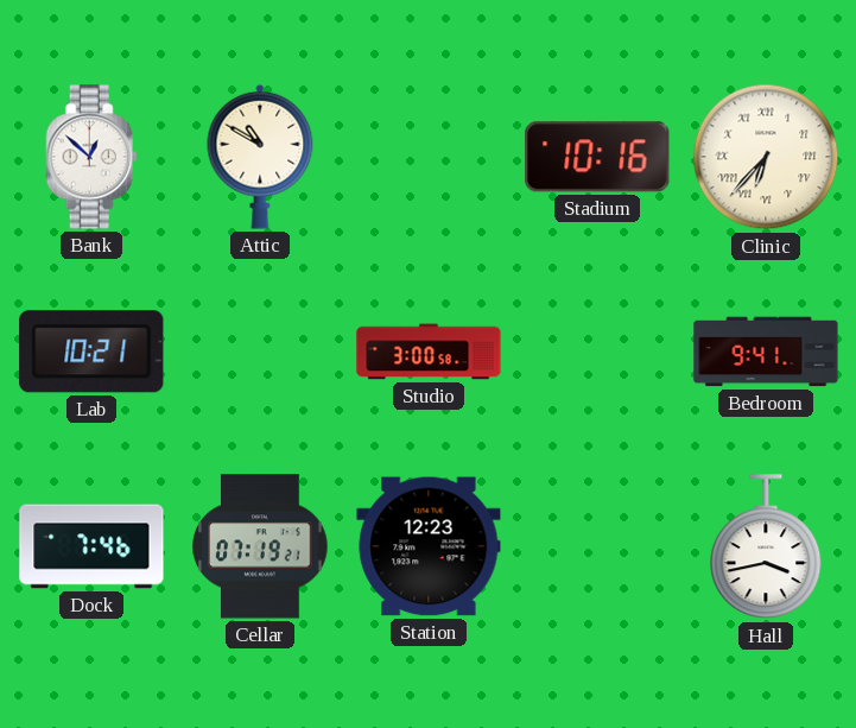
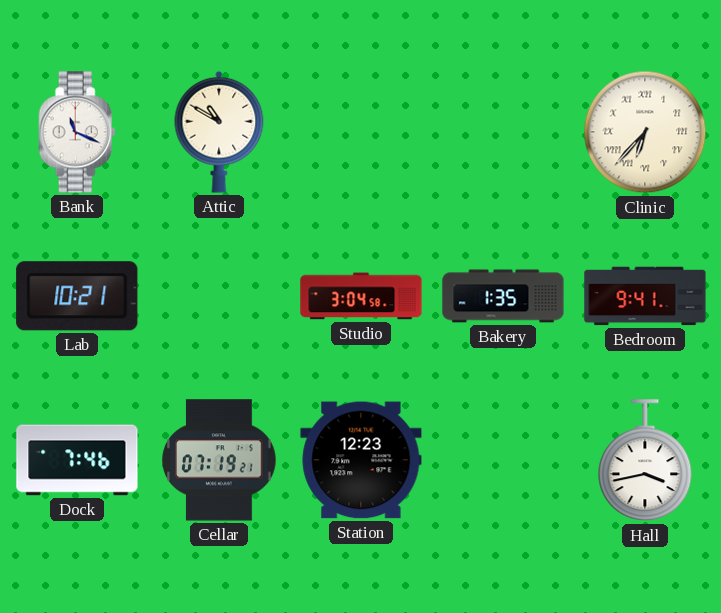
Bank: 12:52 -> 11:19 (77, 132)
Stadium: 10:16 -> none (597, 157)
Studio: 3:00 -> 3:04 (361, 296)
Bakery: none -> 1:35 (503, 296)
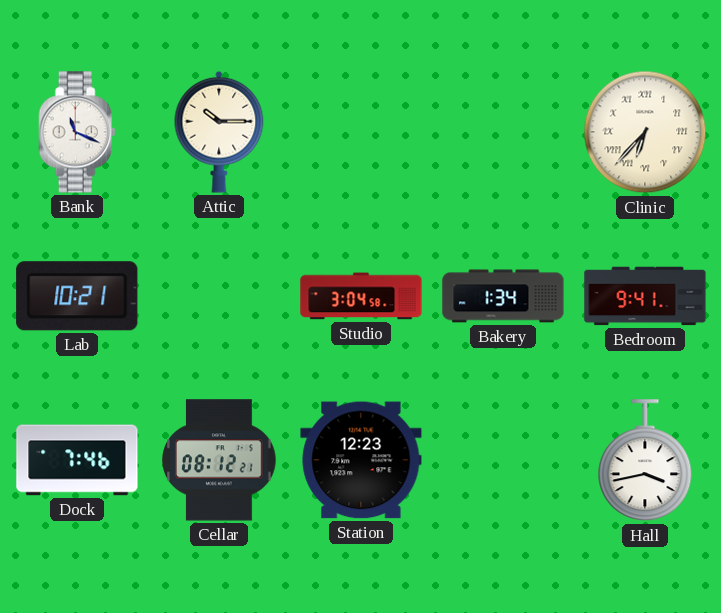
Attic: 10:50 -> 10:15 (219, 132)
Bakery: 1:35 -> 1:34 (503, 296)
Cellar: 07:19 -> 08:12 (219, 460)
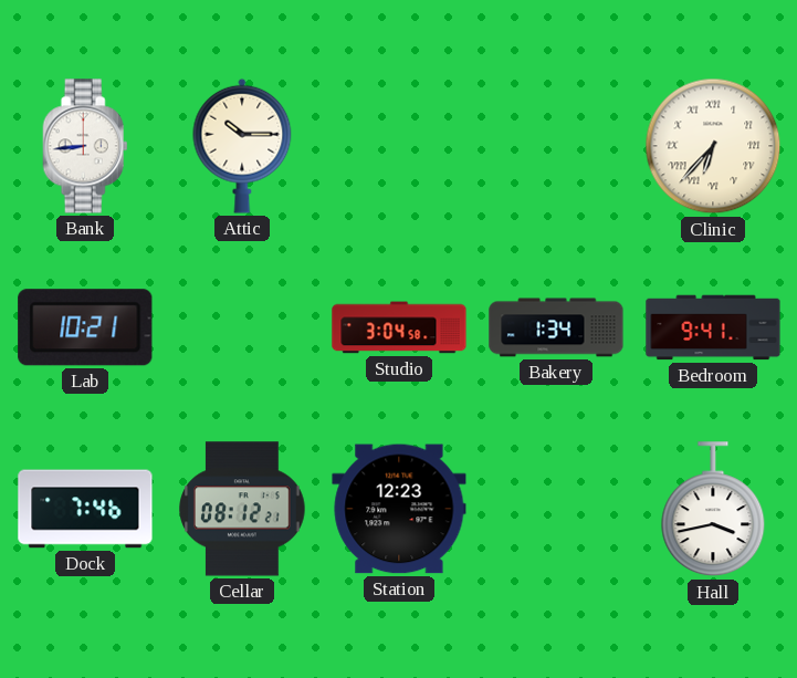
Bank: 11:19 -> 8:44 (85, 146)
